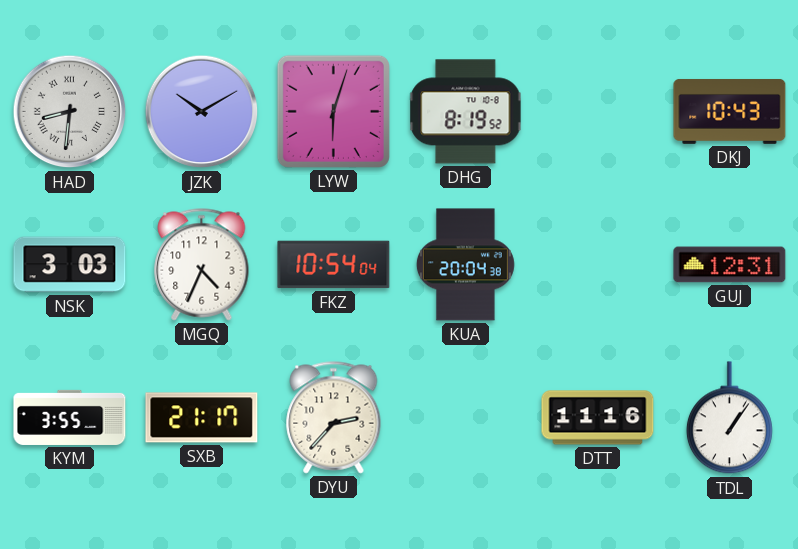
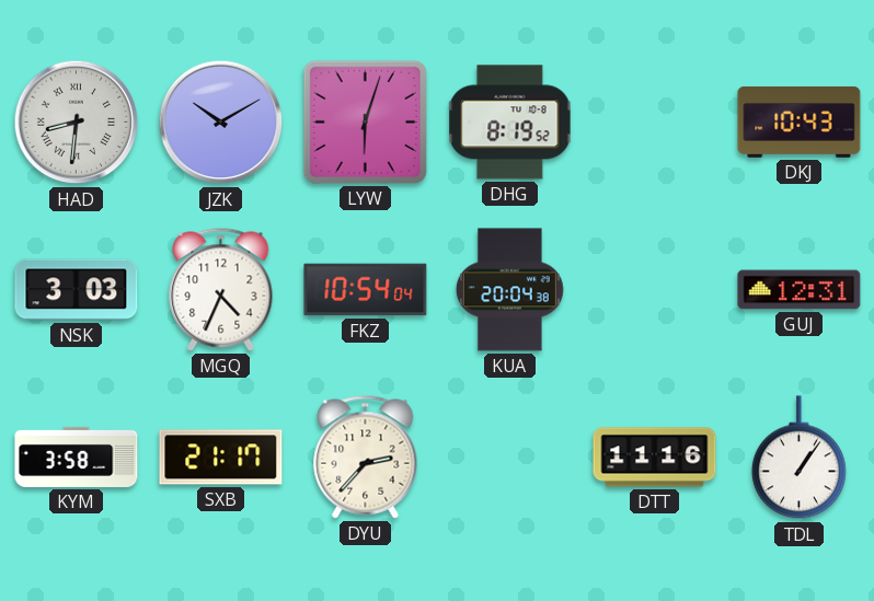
KYM: 3:55 -> 3:58 (77, 456)
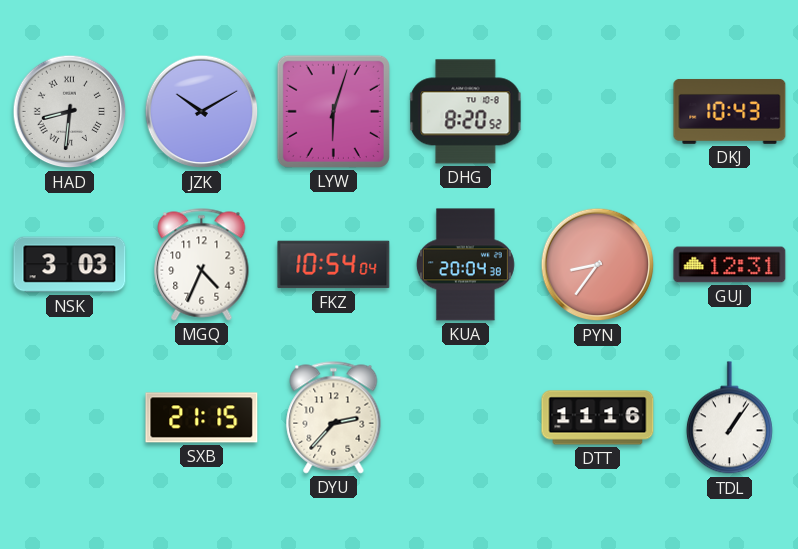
DHG: 8:19 -> 8:20 (466, 112)
PYN: none -> 8:36 (598, 265)
KYM: 3:58 -> none (77, 456)
SXB: 21:17 -> 21:15 (202, 418)
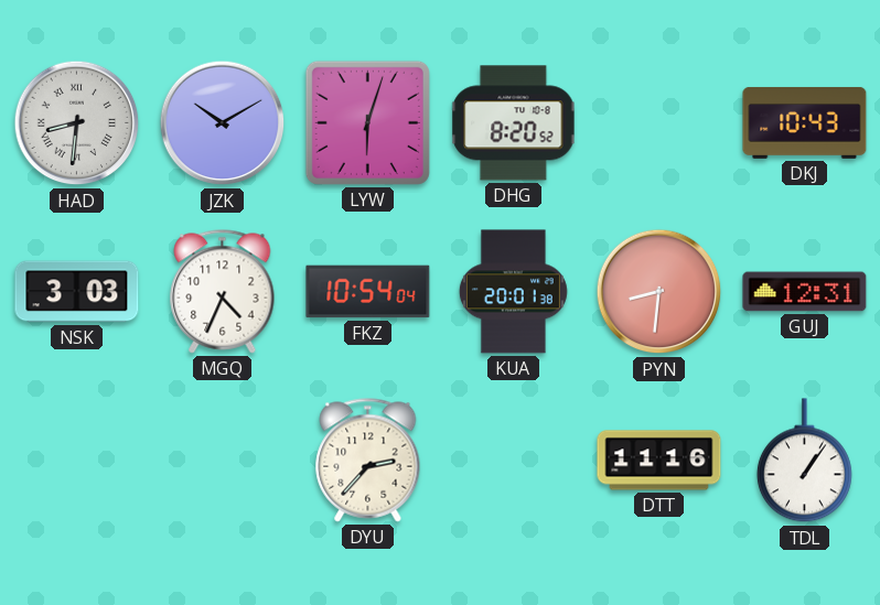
KUA: 20:04 -> 20:01 (513, 292)
PYN: 8:36 -> 8:31 (659, 292)
SXB: 21:15 -> none (202, 418)
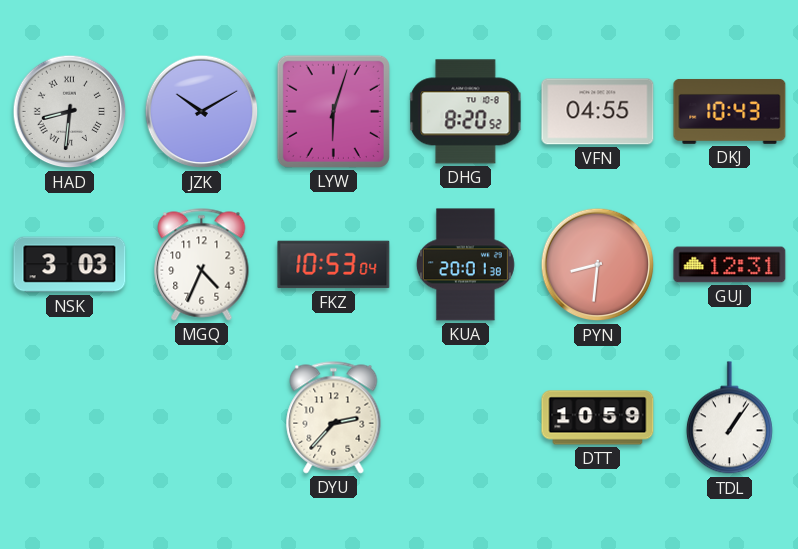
VFN: none -> 04:55 (598, 112)
FKZ: 10:54 -> 10:53 (334, 265)
DTT: 11:16 -> 10:59 (598, 418)
